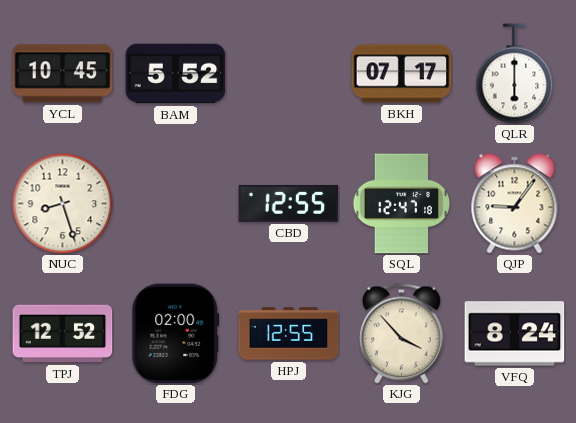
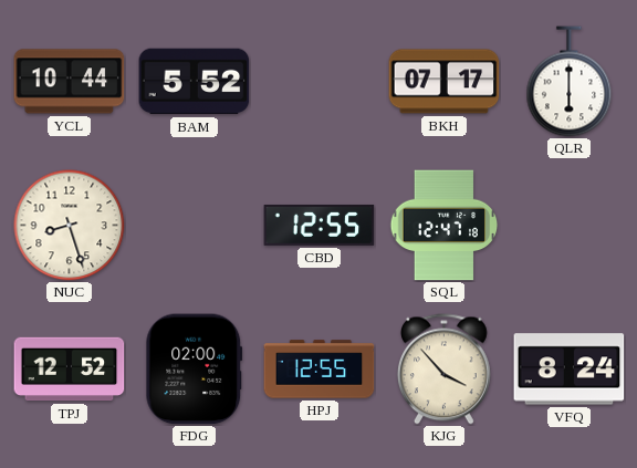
YCL: 10:45 -> 10:44 (70, 82)
QJP: 9:06 -> none (515, 204)
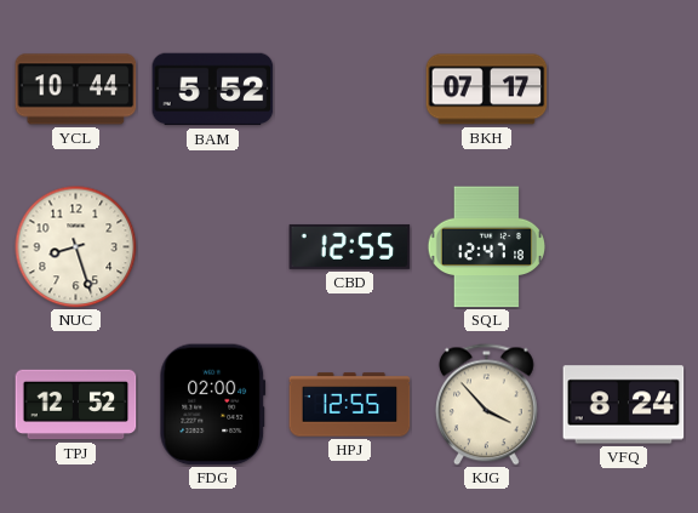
QLR: 6:00 -> none (570, 82)
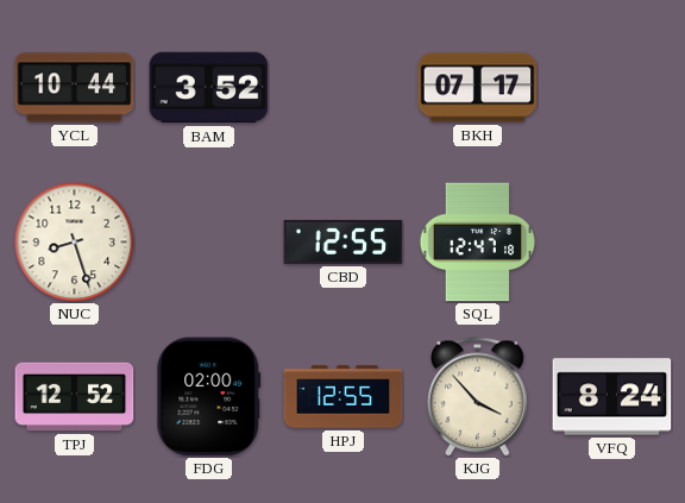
BAM: 5:52 -> 3:52 (209, 88)
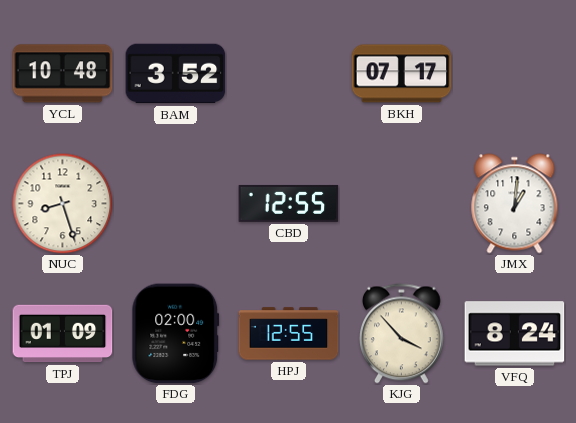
YCL: 10:44 -> 10:48 (63, 74)
SQL: 12:47 -> none (478, 243)
JMX: none -> 1:01 (515, 204)
TPJ: 12:52 -> 01:09 (63, 334)
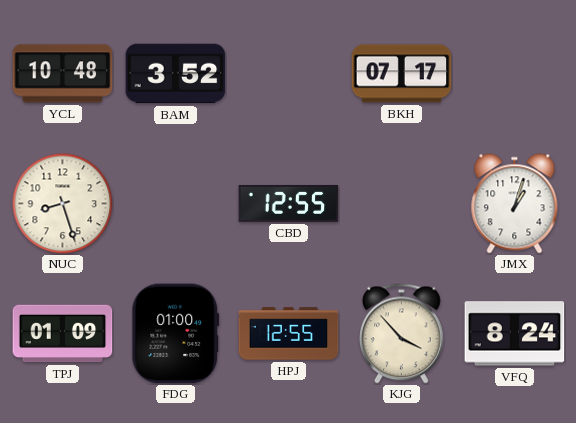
JMX: 1:01 -> 1:03 (515, 204)
FDG: 02:00 -> 01:00 (176, 334)
